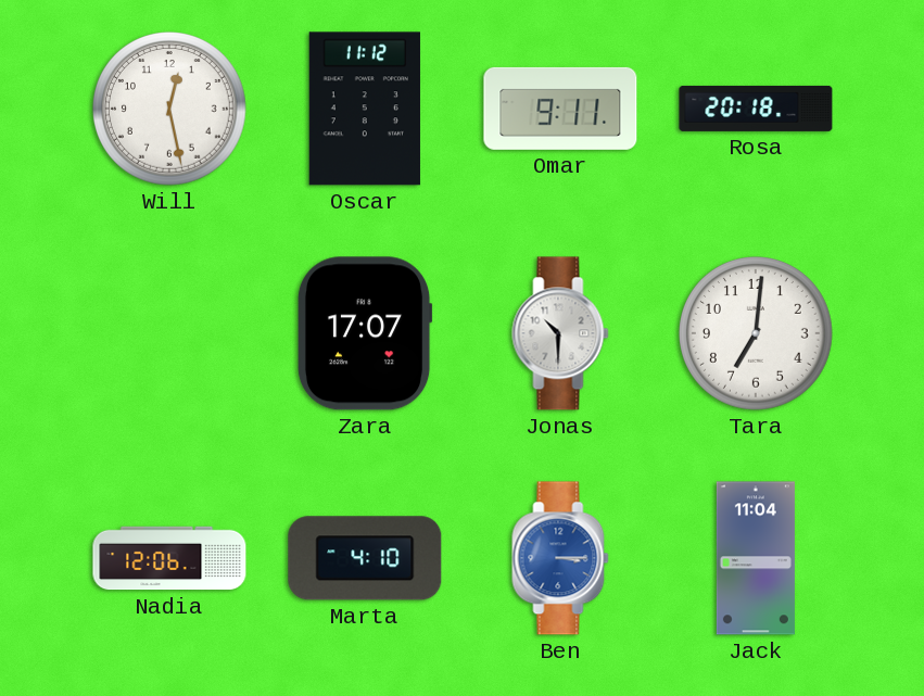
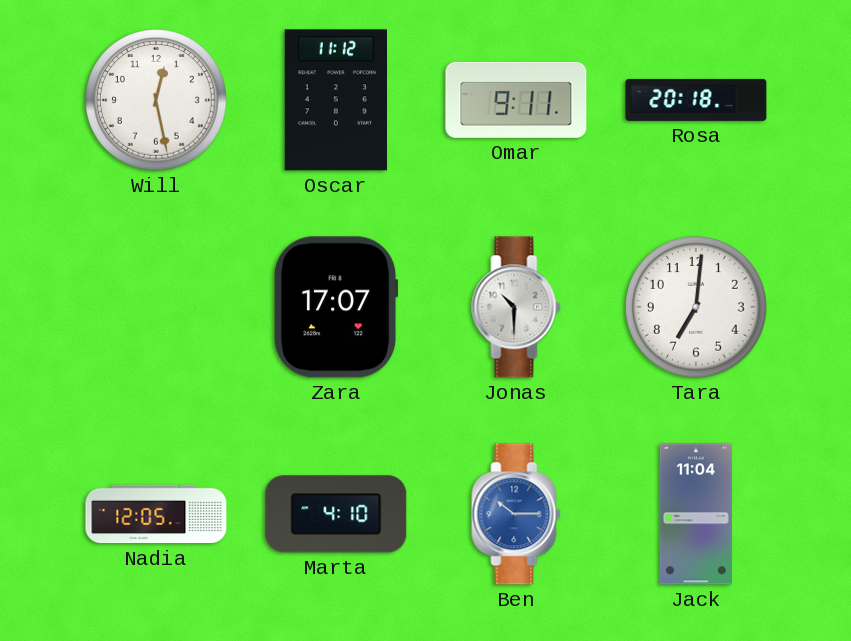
Nadia: 12:06 -> 12:05 (156, 514)
Ben: 3:15 -> 10:15 (516, 514)
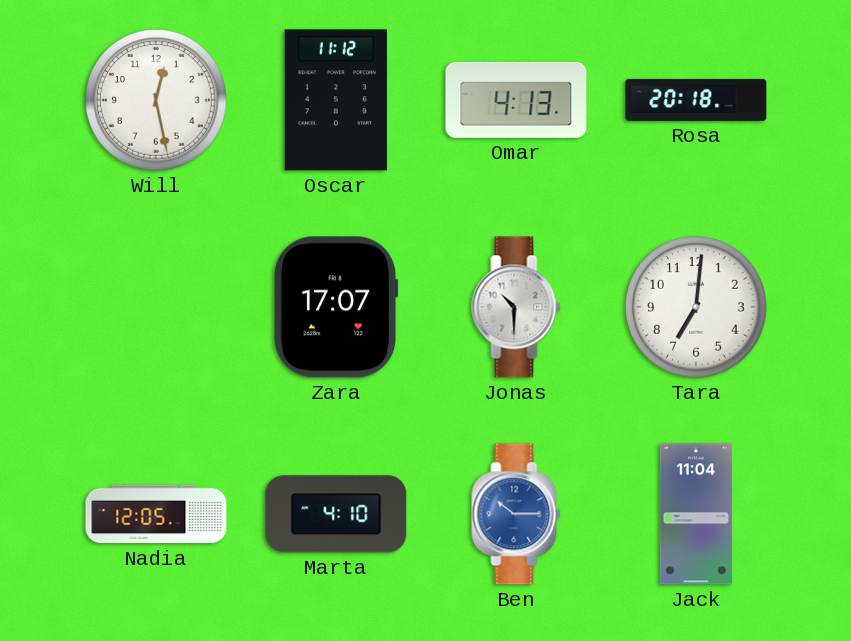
Omar: 9:11 -> 4:13 (516, 100)
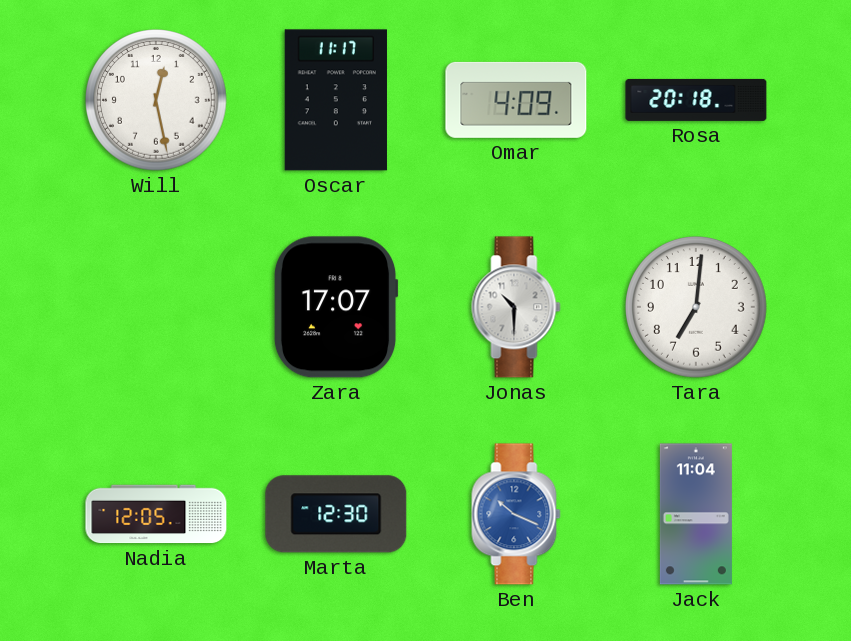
Oscar: 11:12 -> 11:17 (336, 100)
Omar: 4:13 -> 4:09 (516, 100)
Marta: 4:10 -> 12:30 (336, 514)
Ben: 10:15 -> 10:19 (516, 514)
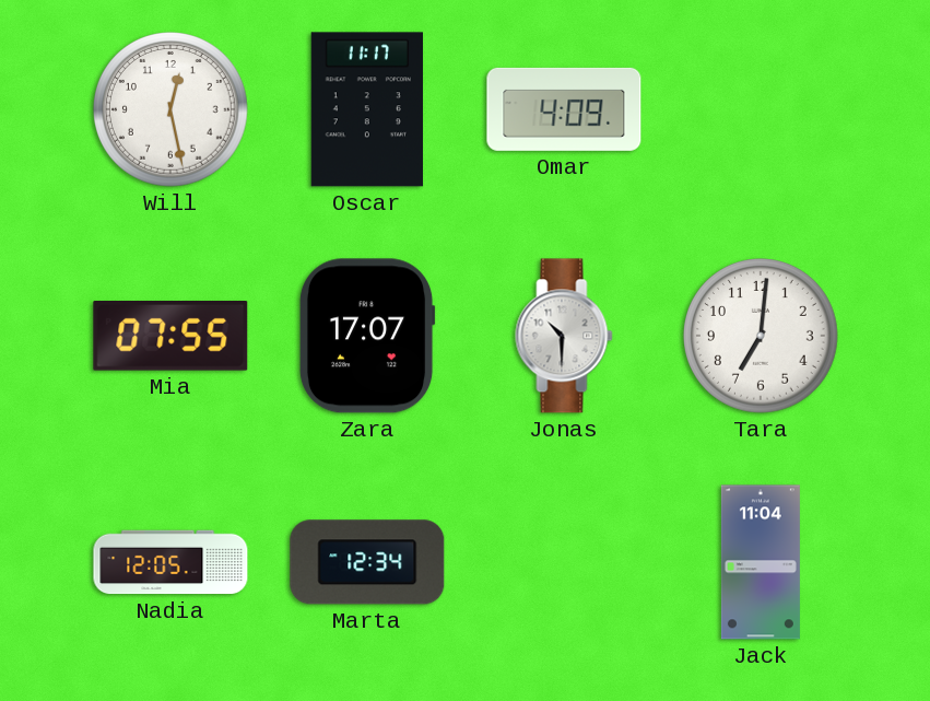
Rosa: 20:18 -> none (696, 100)
Mia: none -> 07:55 (170, 337)
Marta: 12:30 -> 12:34 (367, 562)
Ben: 10:19 -> none (516, 514)
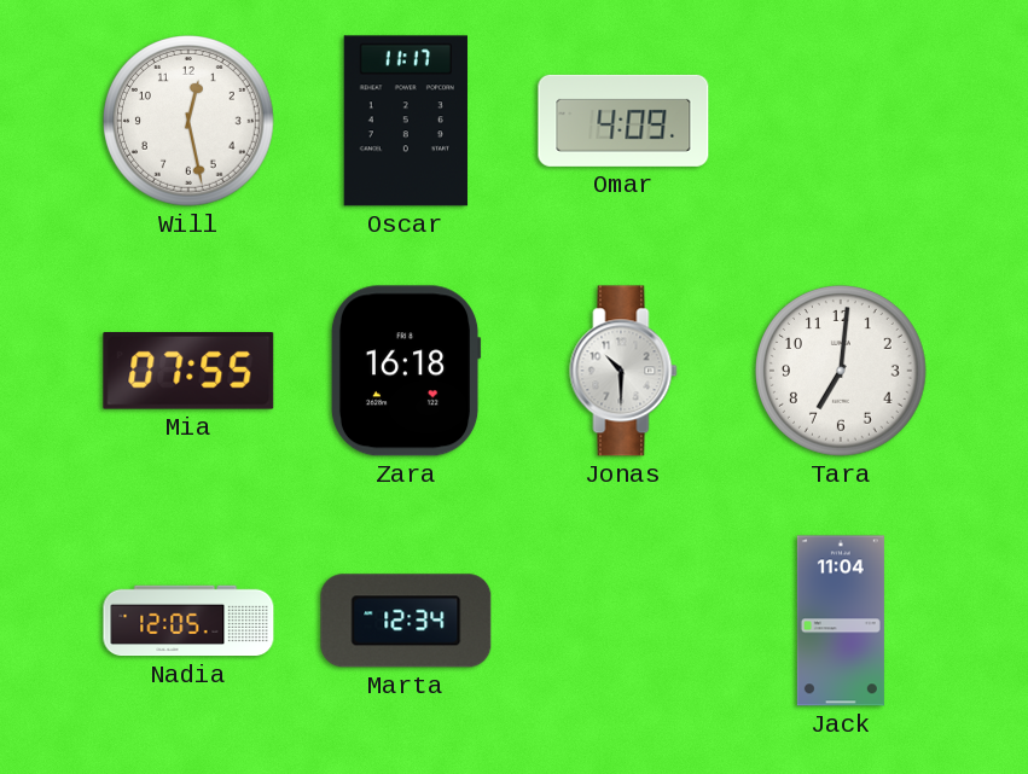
Zara: 17:07 -> 16:18 (406, 371)
